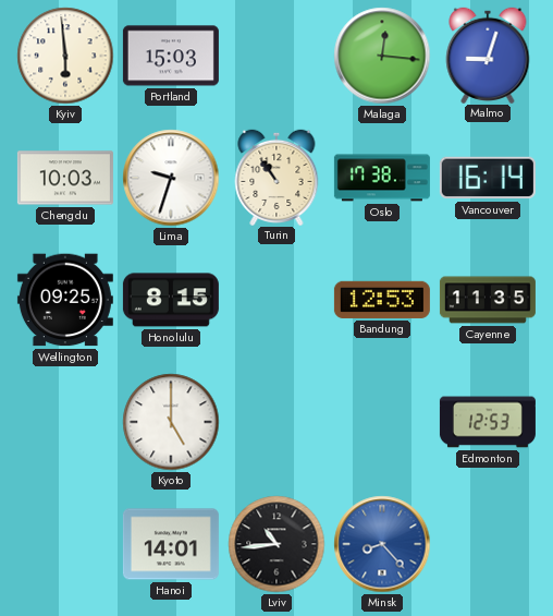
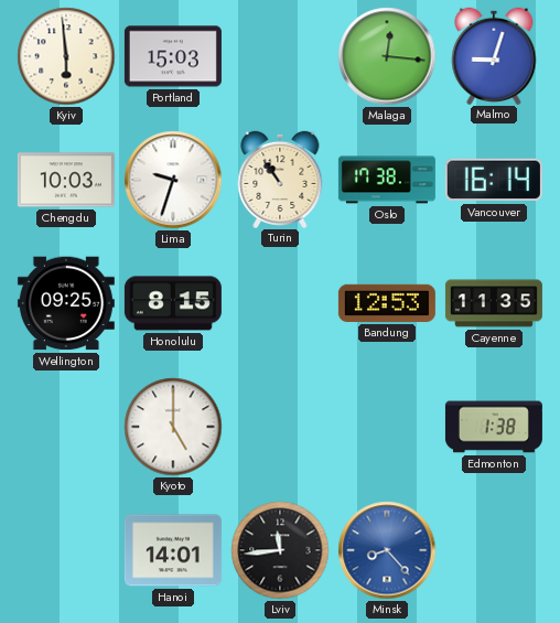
Edmonton: 12:53 -> 1:38 (494, 427)
Lviv: 10:44 -> 11:44 (280, 550)
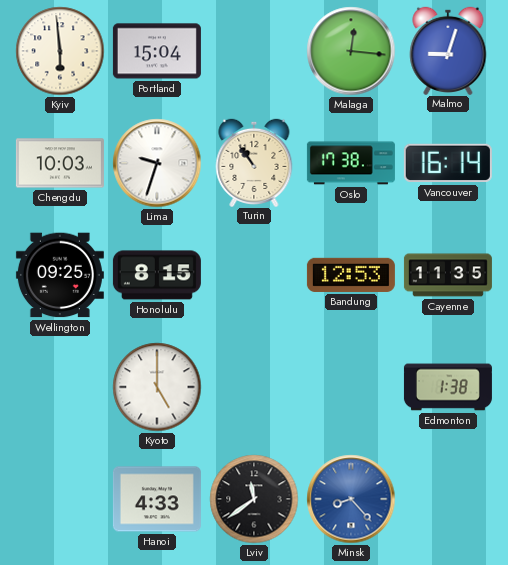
Portland: 15:03 -> 15:04 (157, 51)
Hanoi: 14:01 -> 4:33 (157, 499)
Lviv: 11:44 -> 11:39 (254, 499)
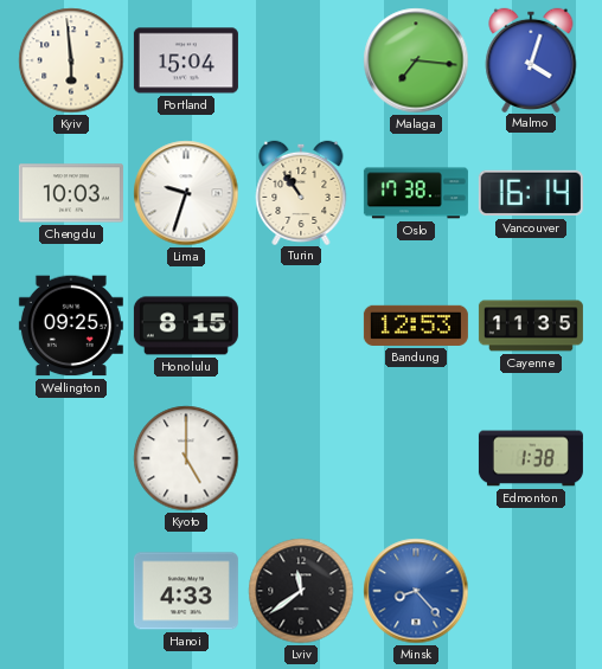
Malaga: 12:16 -> 7:16 (416, 60)
Malmo: 9:03 -> 4:03 (531, 59)
